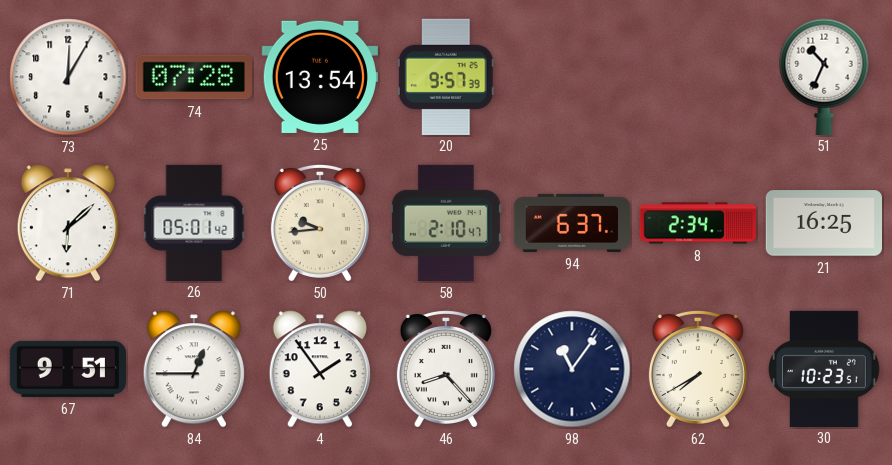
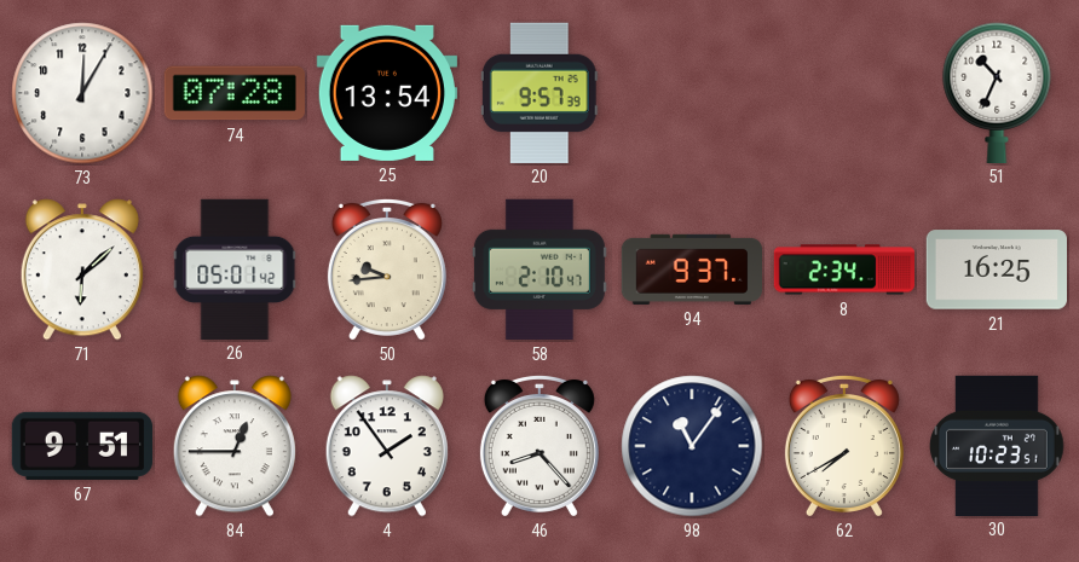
94: 6:37 -> 9:37 (691, 270)
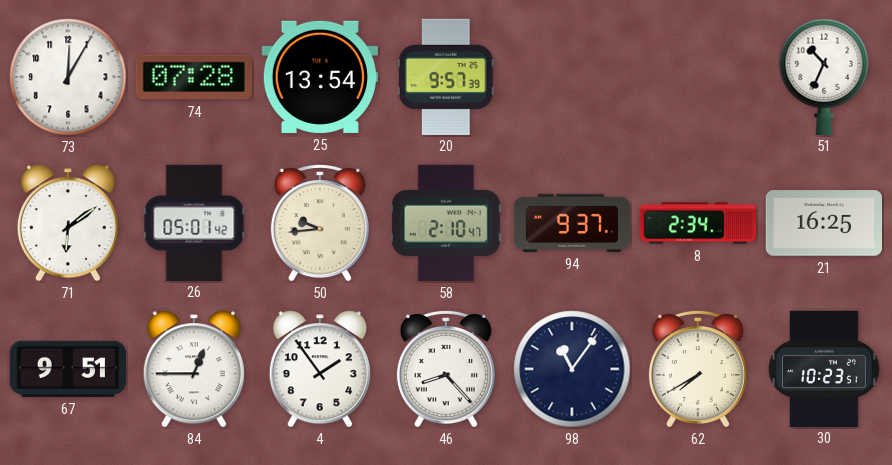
71: 6:08 -> 6:09 (68, 223)
